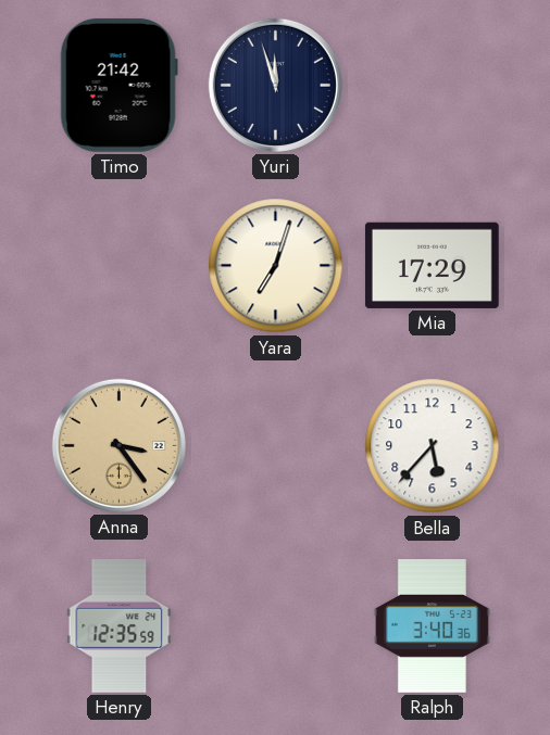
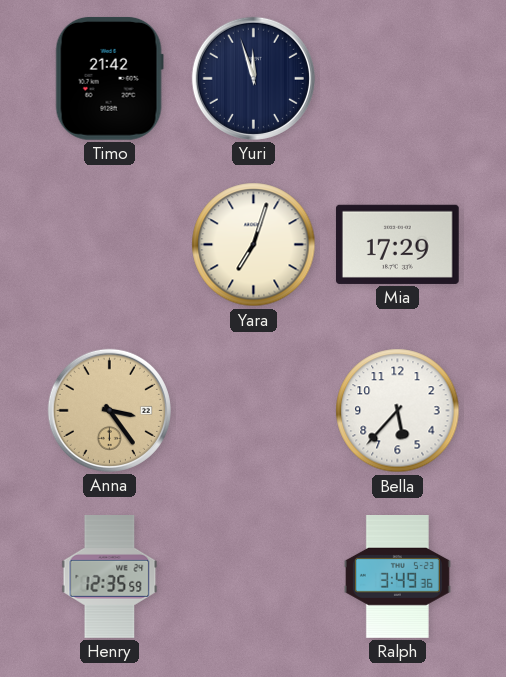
Ralph: 3:40 -> 3:49 (397, 577)
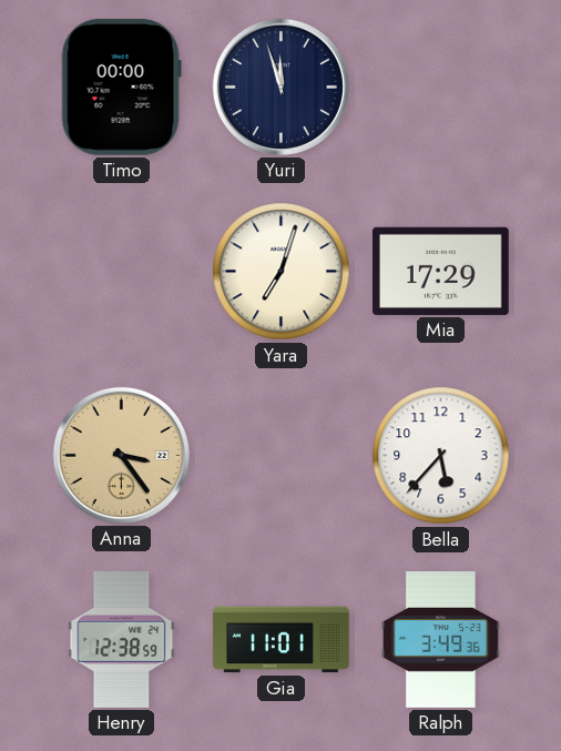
Timo: 21:42 -> 00:00 (121, 87)
Henry: 12:35 -> 12:38 (122, 640)
Gia: none -> 11:01 (282, 640)
